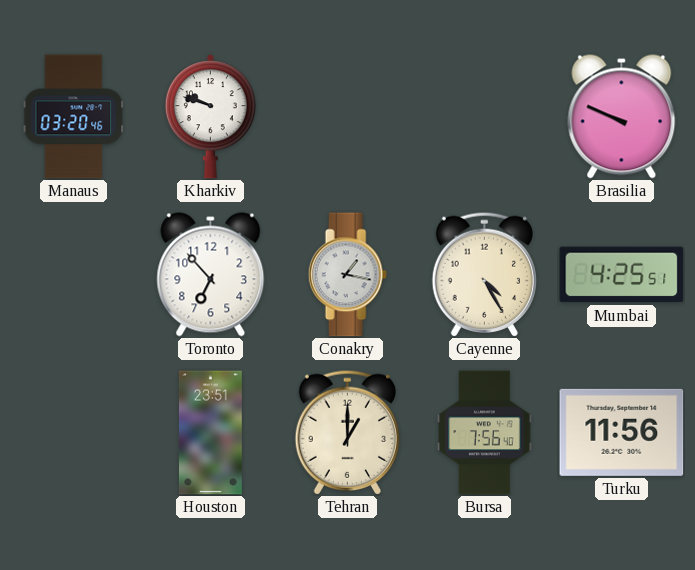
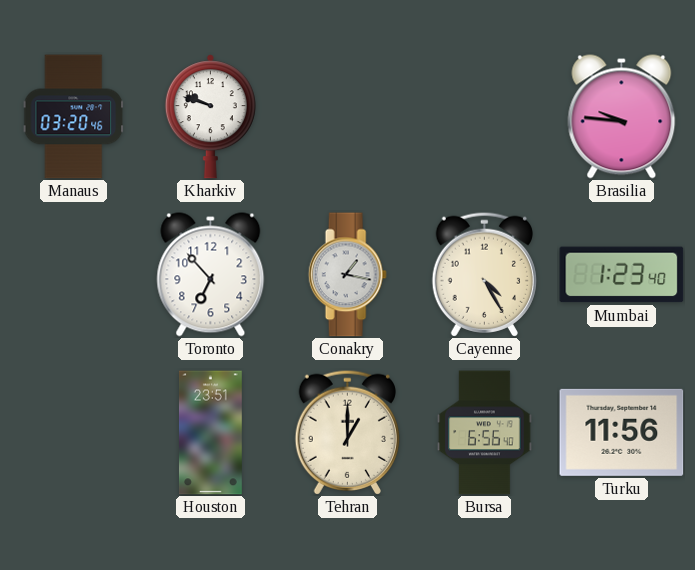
Brasilia: 9:49 -> 9:46 (622, 117)
Mumbai: 4:25 -> 1:23 (622, 275)
Bursa: 7:56 -> 6:56 (485, 433)
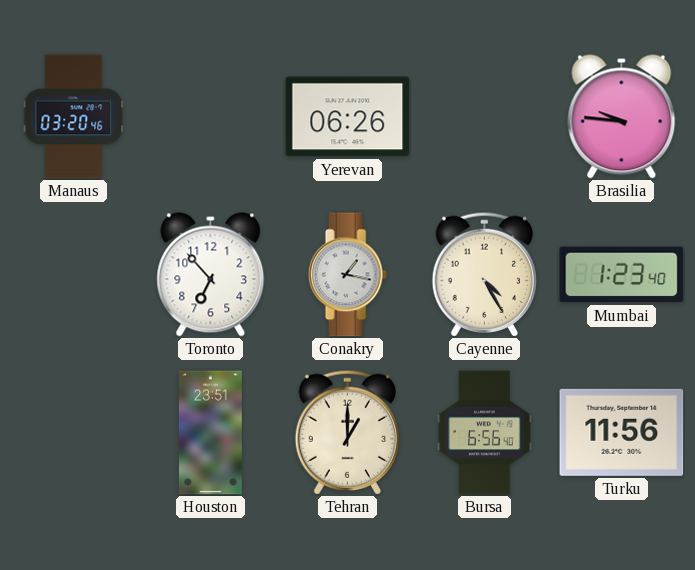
Kharkiv: 9:48 -> none (210, 117)
Yerevan: none -> 06:26 (348, 117)
